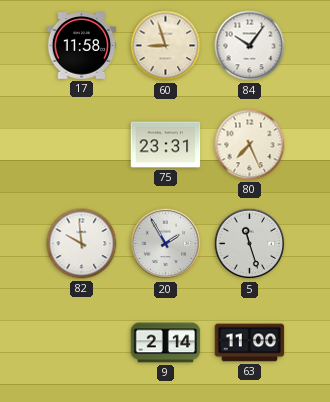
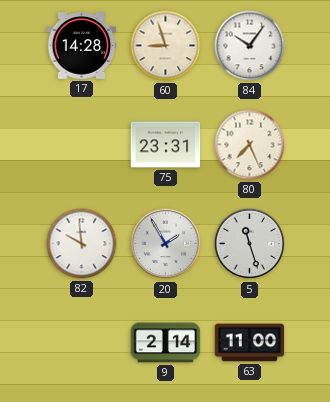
17: 11:58 -> 14:28 (82, 46)
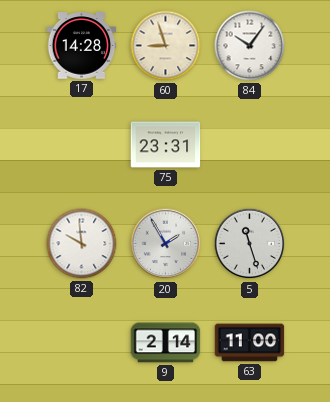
80: 7:26 -> none (250, 145)
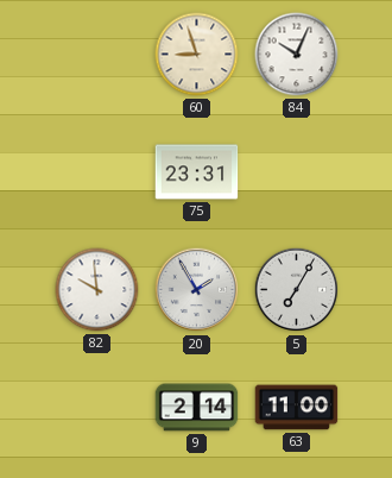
17: 14:28 -> none (82, 46)
84: 10:06 -> 10:04 (297, 55)
5: 11:27 -> 7:05 (297, 290)
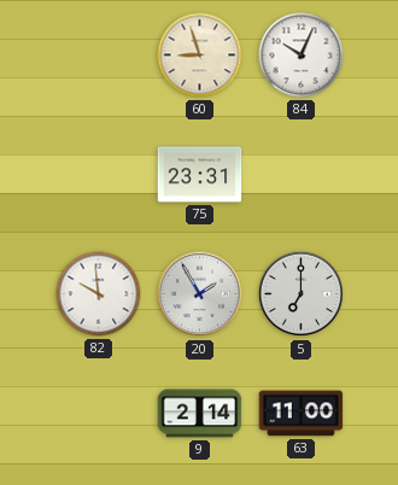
5: 7:05 -> 7:00 (302, 294)
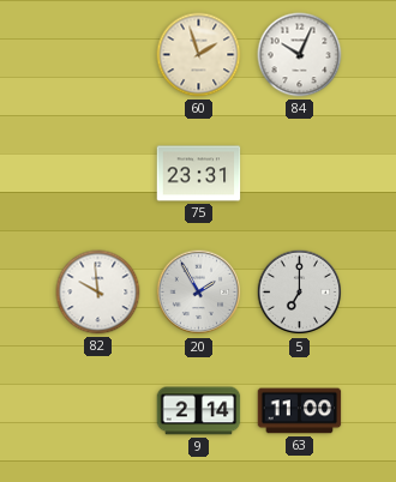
60: 8:57 -> 1:57 (199, 55)
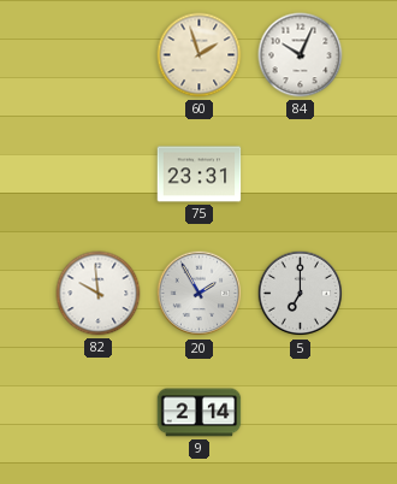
63: 11:00 -> none (300, 411)
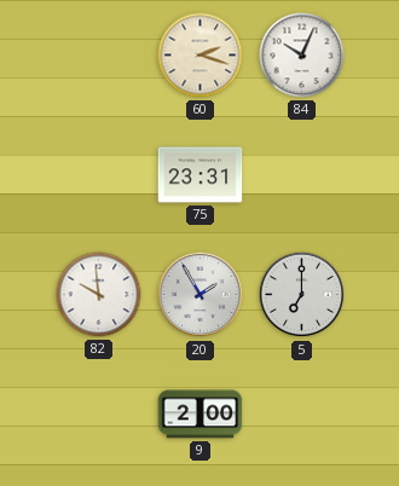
60: 1:57 -> 2:18 (201, 56)
9: 2:14 -> 2:00 (201, 415)
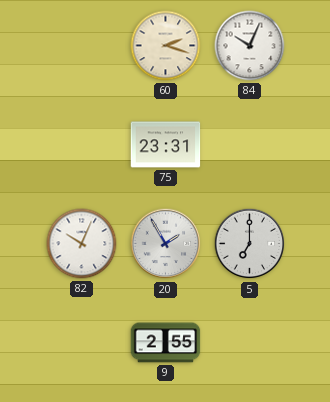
82: 9:59 -> 10:04 (82, 244)
9: 2:00 -> 2:55 (166, 343)
